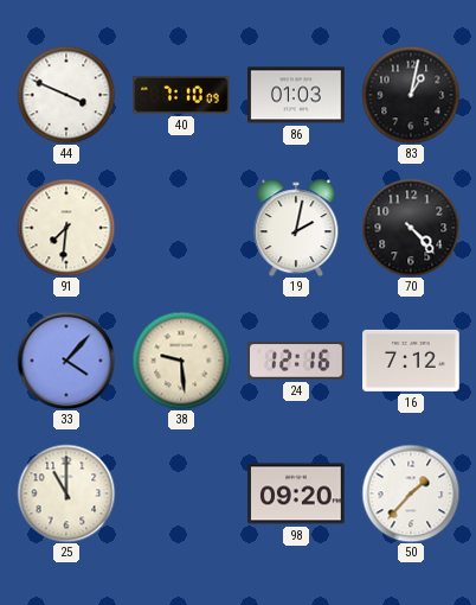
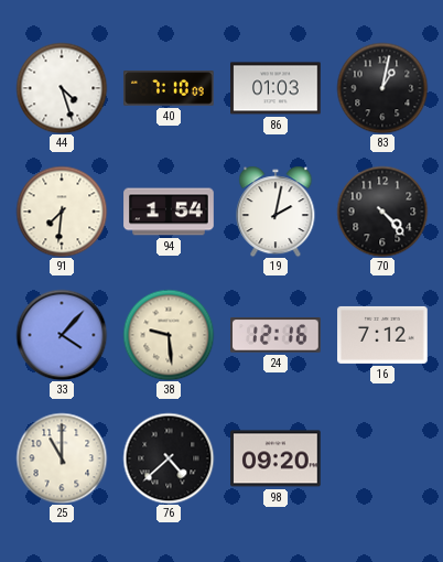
44: 3:49 -> 4:27 (62, 88)
94: none -> 1:54 (169, 212)
76: none -> 4:38 (169, 458)
50: 1:37 -> none (411, 493)
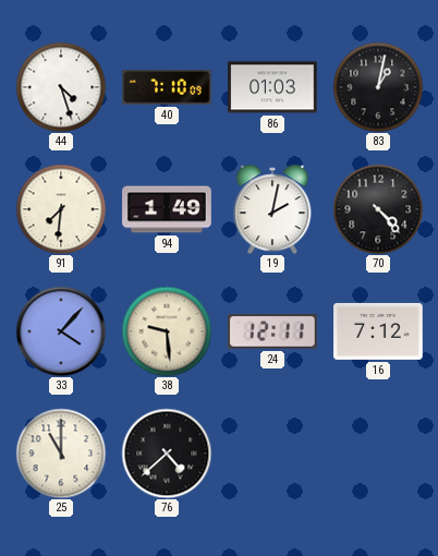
94: 1:54 -> 1:49 (167, 209)
24: 12:16 -> 12:11 (272, 331)
98: 09:20 -> none (275, 458)
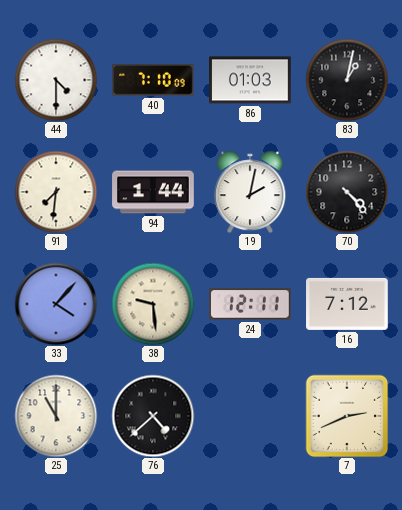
44: 4:27 -> 4:30 (56, 80)
94: 1:49 -> 1:44 (153, 192)
7: none -> 2:41 (347, 416)
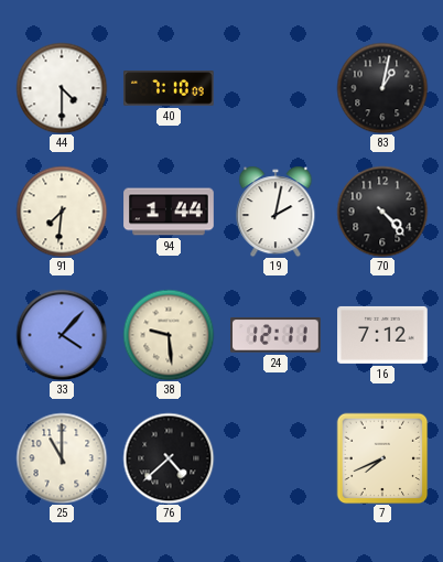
86: 01:03 -> none (250, 80)
7: 2:41 -> 7:41 (382, 458)
